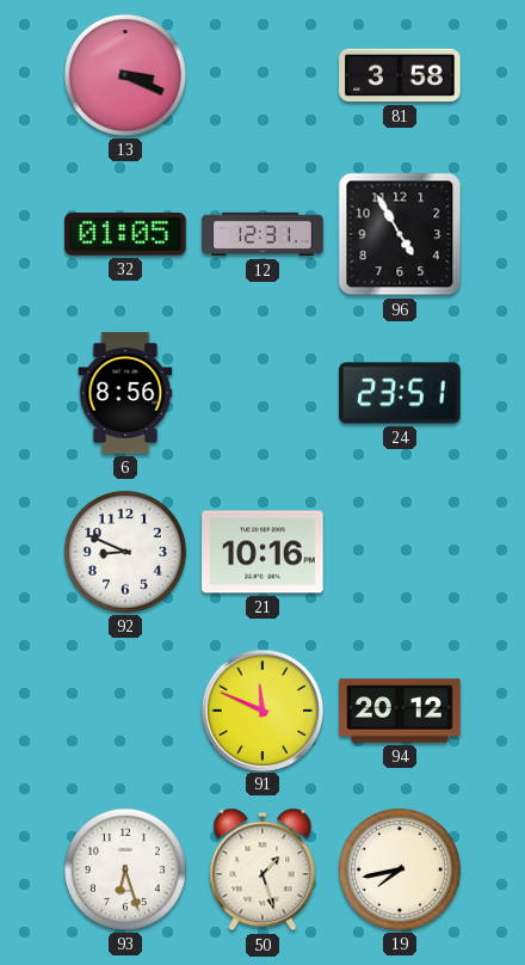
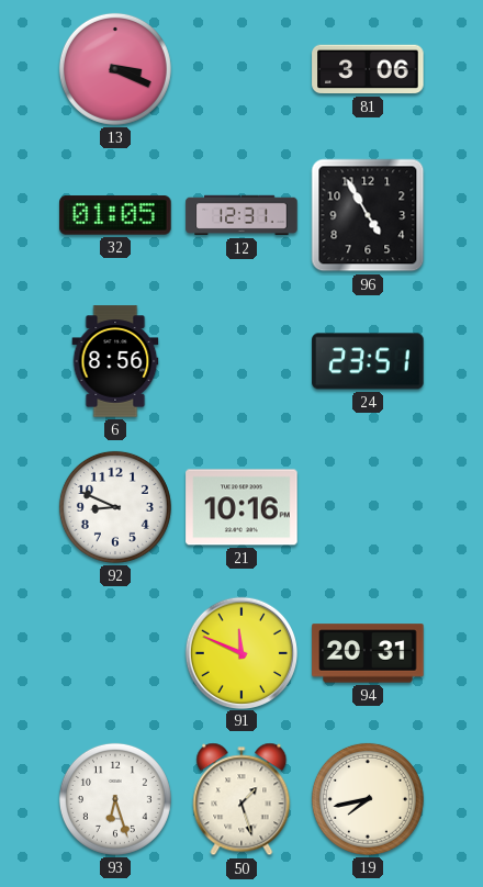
81: 3:58 -> 3:06 (368, 69)
94: 20:12 -> 20:31 (368, 653)
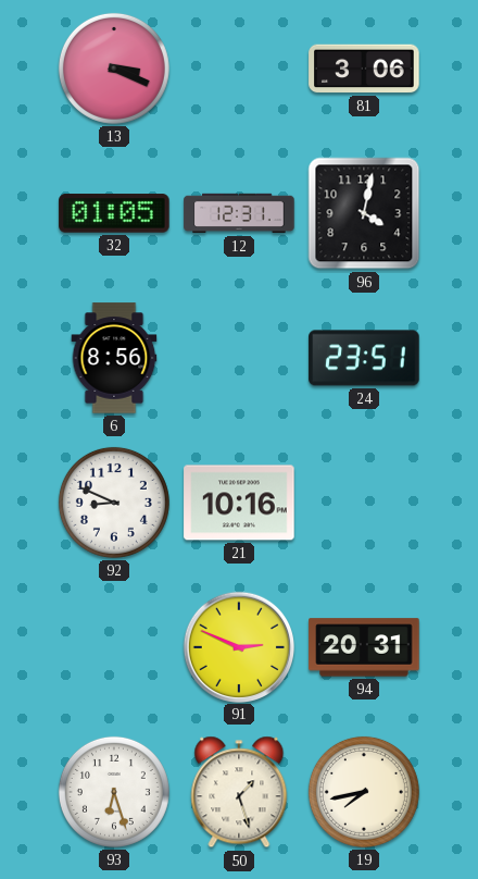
96: 4:55 -> 4:02 (364, 213)
91: 11:49 -> 2:49 (238, 646)
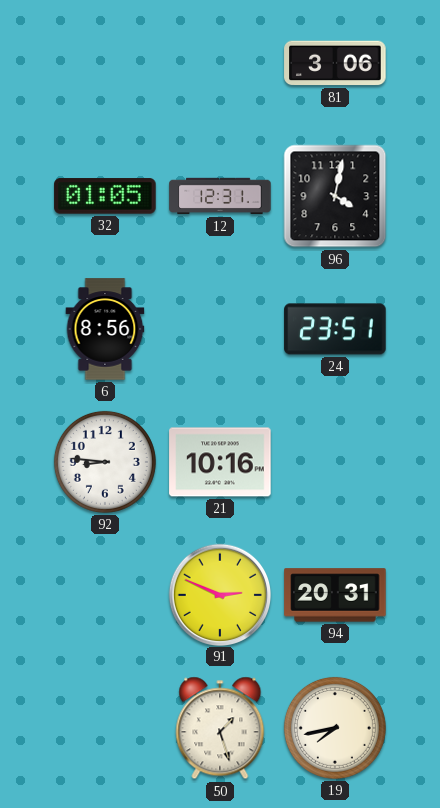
13: 3:19 -> none (114, 69)
92: 8:49 -> 8:46 (105, 462)
93: 6:27 -> none (114, 792)
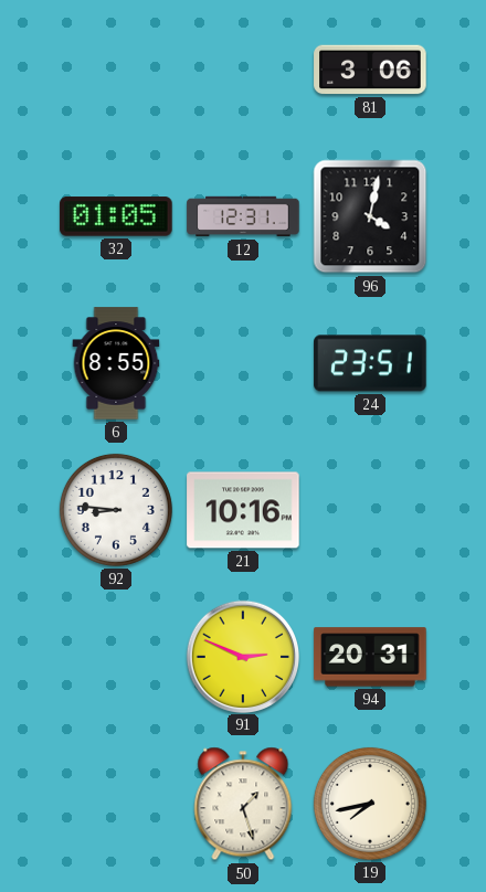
6: 8:56 -> 8:55 (116, 363)
